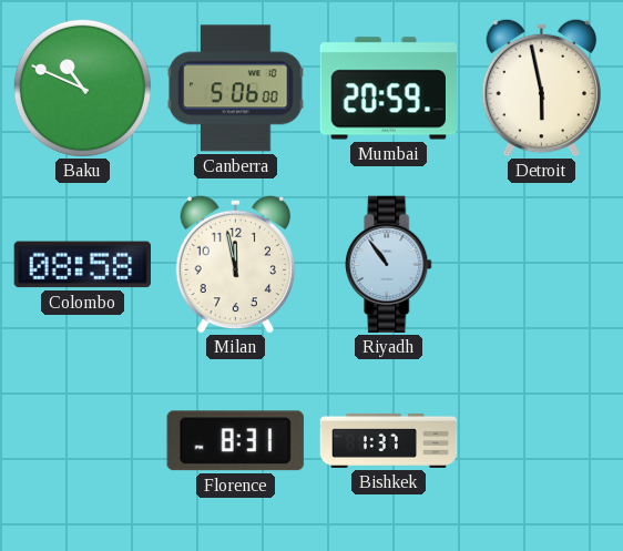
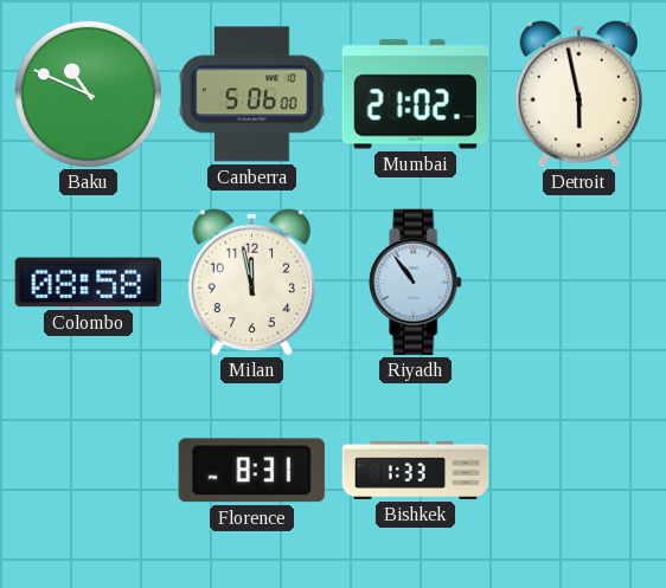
Mumbai: 20:59 -> 21:02 (415, 95)
Bishkek: 1:37 -> 1:33 (416, 470)
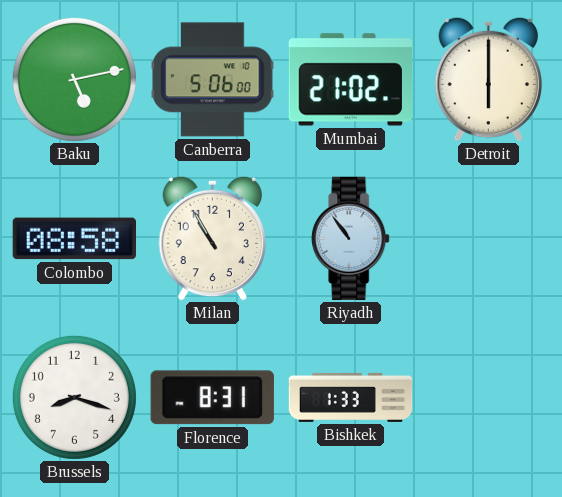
Baku: 10:49 -> 5:13 (74, 79)
Detroit: 5:58 -> 6:00 (488, 79)
Milan: 11:58 -> 10:55 (212, 238)
Brussels: none -> 8:18 (74, 397)
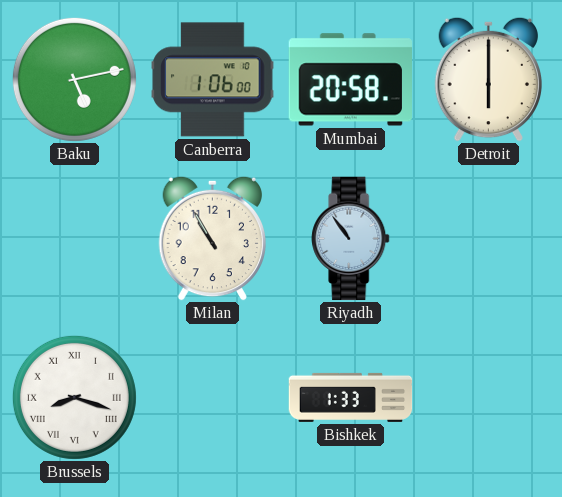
Canberra: 5:06 -> 1:06 (213, 80)
Mumbai: 21:02 -> 20:58 (350, 80)
Colombo: 08:58 -> none (74, 239)
Brussels numerals: Arabic -> Roman (74, 397)
Florence: 8:31 -> none (212, 398)
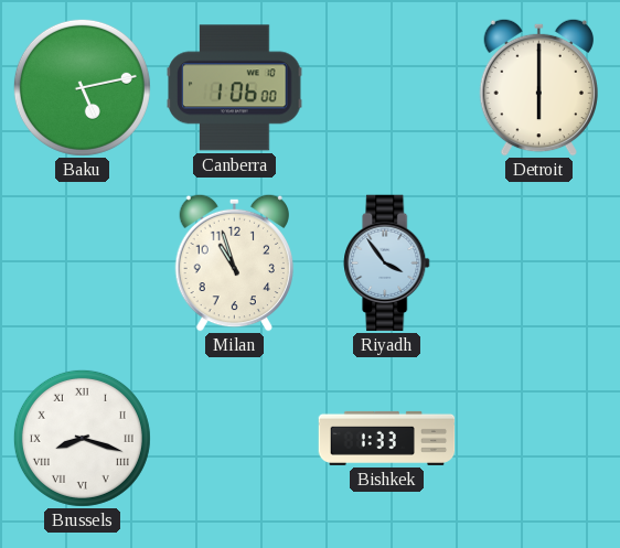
Mumbai: 20:58 -> none (350, 80)
Milan: 10:55 -> 10:57 (234, 262)
Riyadh: 10:54 -> 3:54 (387, 264)
